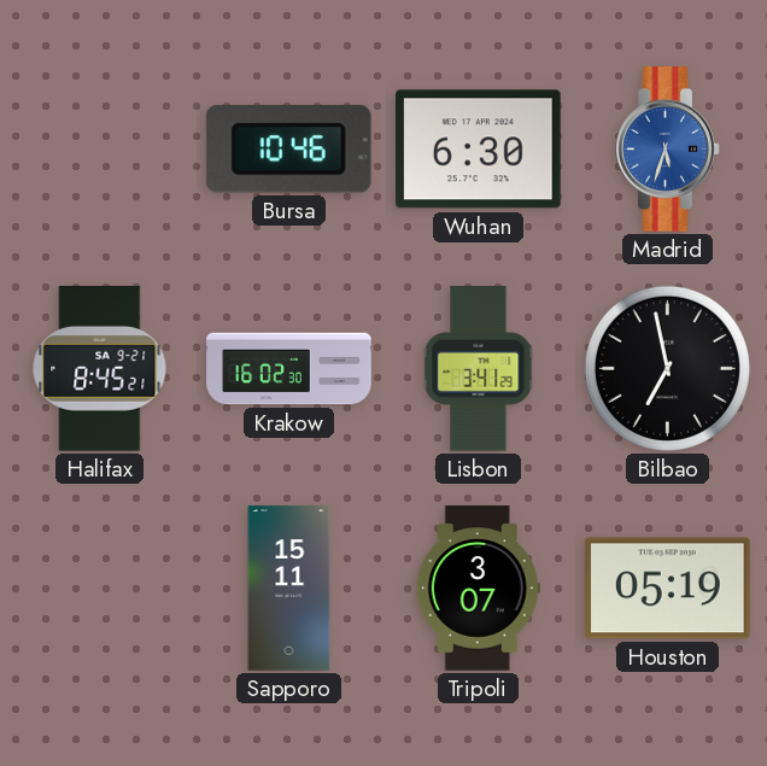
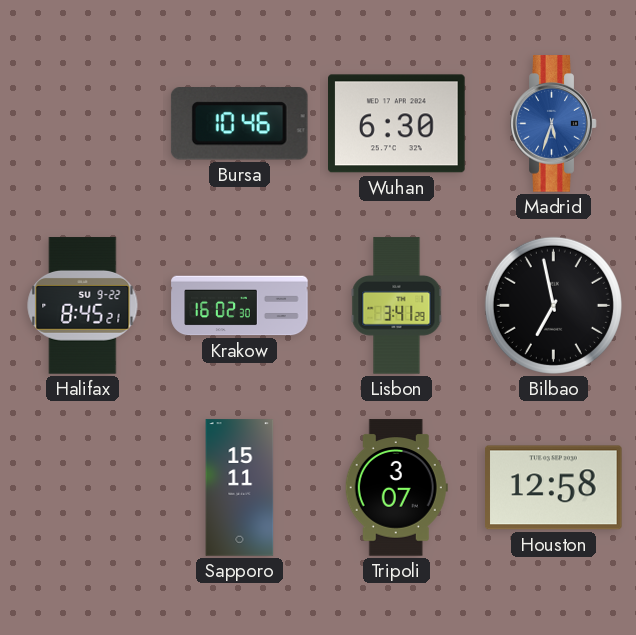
Halifax date: SA 9-21 -> SU 9-22 (83, 306)
Houston: 05:19 -> 12:58 (554, 488)
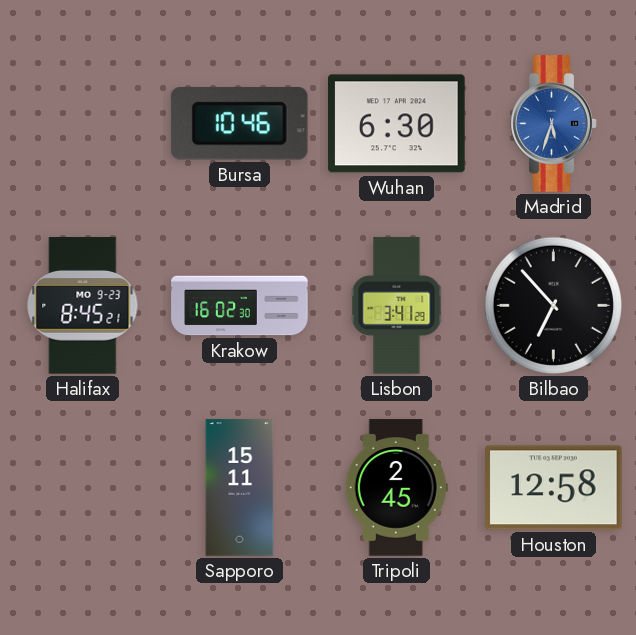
Halifax date: SU 9-22 -> MO 9-23 (83, 306)
Bilbao: 6:58 -> 6:53 (553, 305)
Tripoli: 3:07 -> 2:45 (396, 488)
